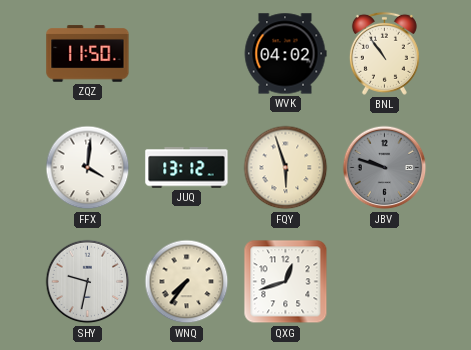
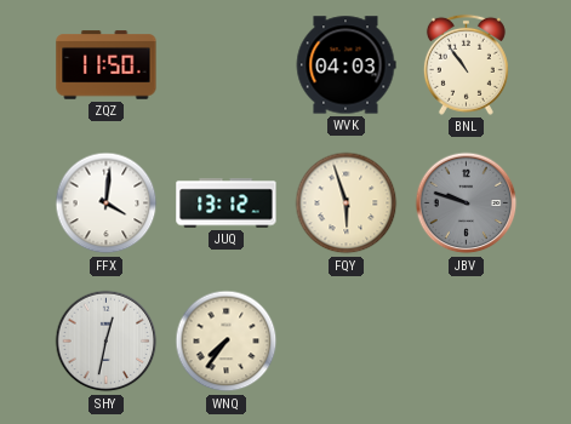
WVK: 04:02 -> 04:03 (346, 65)
SHY: 9:32 -> 12:32 (107, 342)
QXG: 12:42 -> none (286, 282)
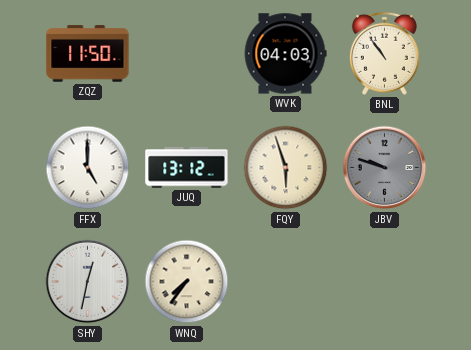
FFX: 4:01 -> 5:00 (88, 168)
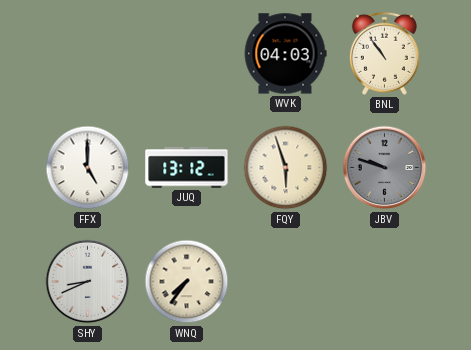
ZQZ: 11:50 -> none (88, 54)
SHY: 12:32 -> 8:41 (88, 282)
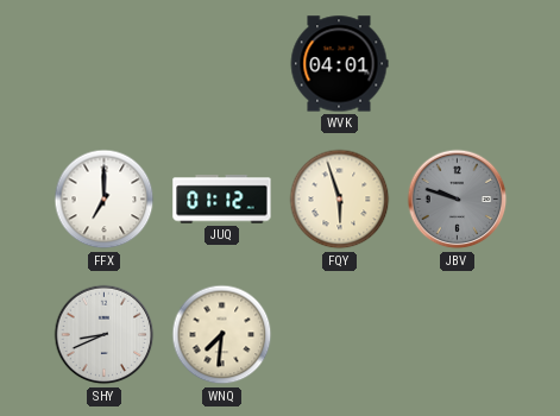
WVK: 04:03 -> 04:01 (339, 64)
BNL: 10:54 -> none (384, 53)
FFX: 5:00 -> 7:00 (105, 200)
JUQ: 13:12 -> 01:12 (222, 200)
WNQ: 7:36 -> 7:31 (222, 335)
